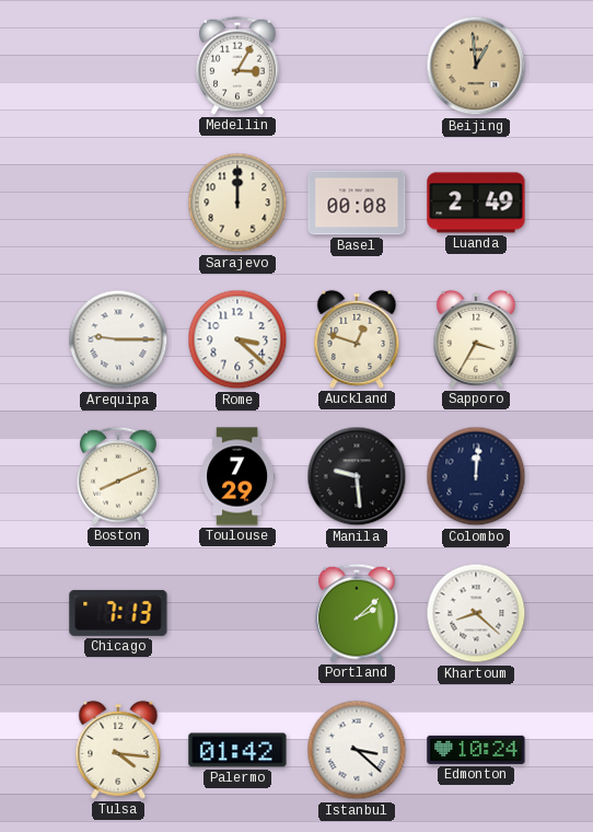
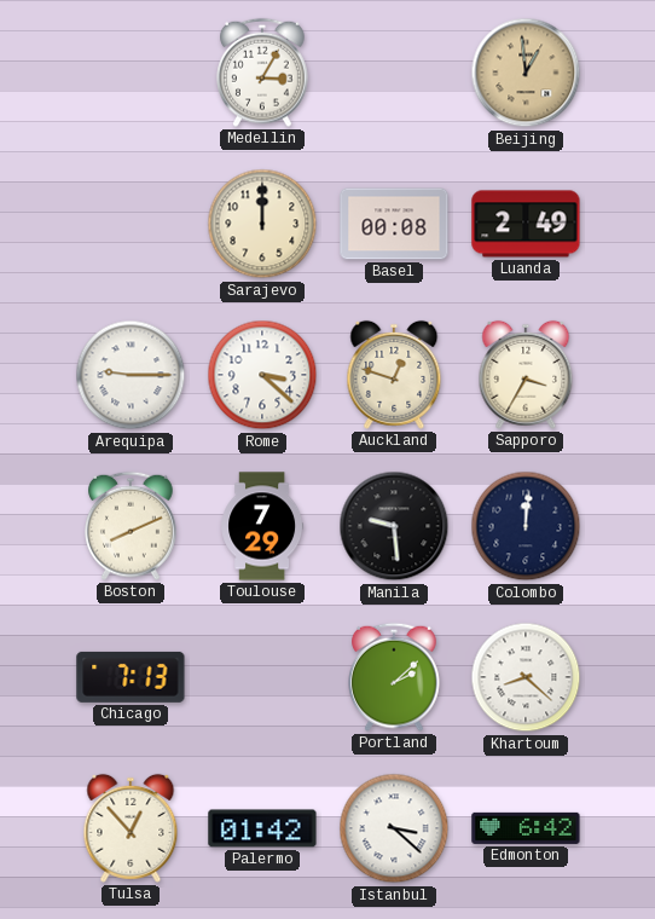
Tulsa: 4:16 -> 12:53 (131, 828)
Edmonton: 10:24 -> 6:42 (526, 828)
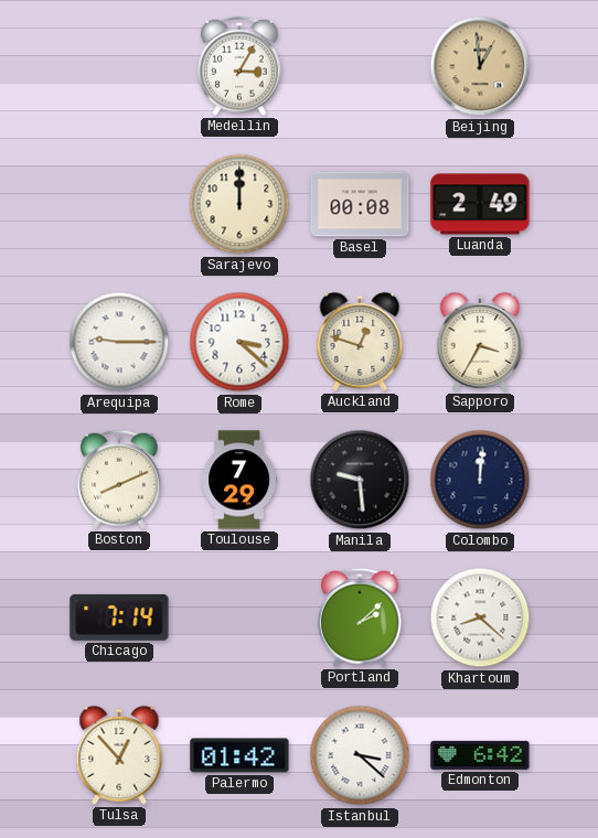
Chicago: 7:13 -> 7:14 (119, 617)
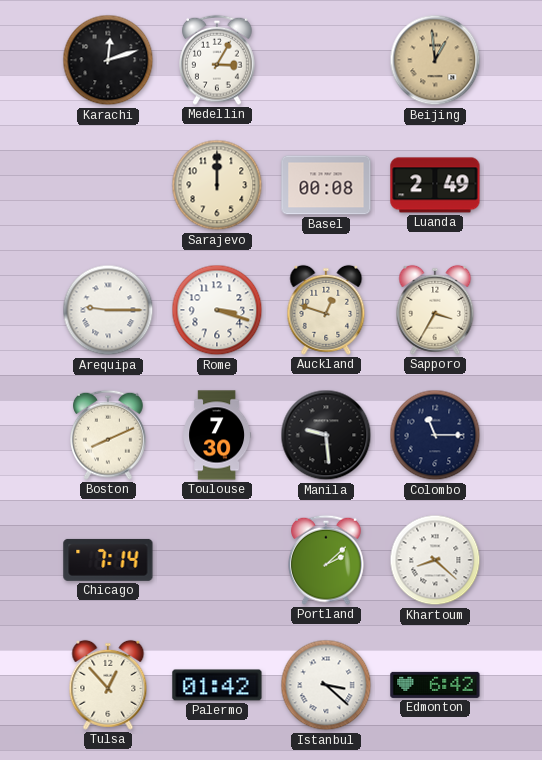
Karachi: none -> 12:12 (108, 60)
Rome: 3:22 -> 3:18 (217, 310)
Toulouse: 7:29 -> 7:30 (217, 435)
Colombo: 12:01 -> 11:15 (435, 435)
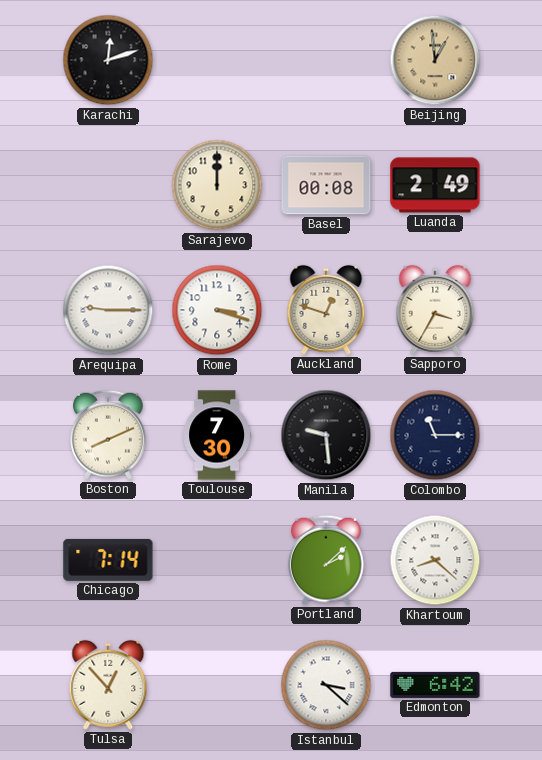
Medellin: 3:05 -> none (218, 60)
Palermo: 01:42 -> none (217, 685)
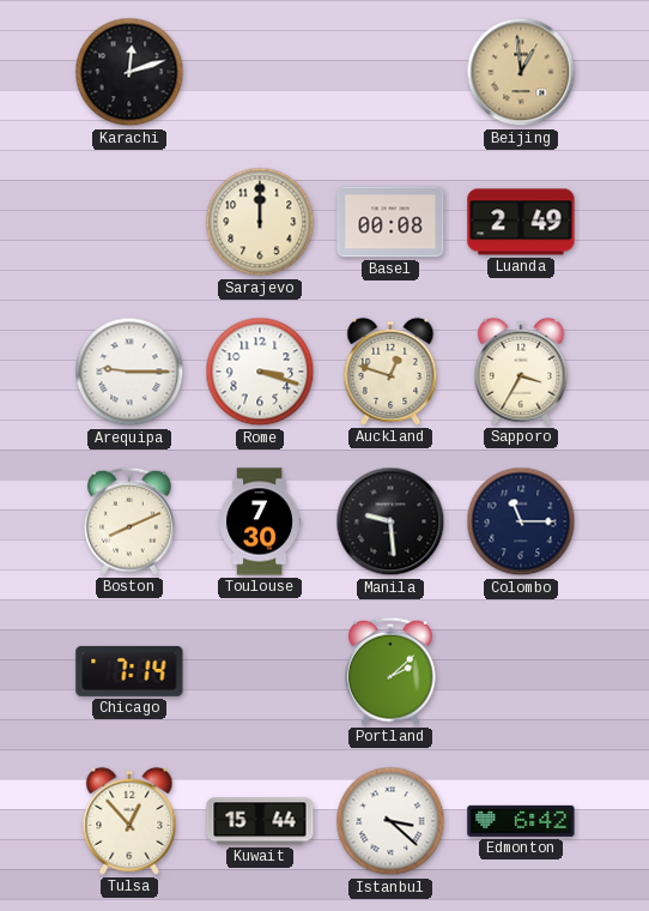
Khartoum: 8:22 -> none (435, 560)
Kuwait: none -> 15:44 (260, 821)
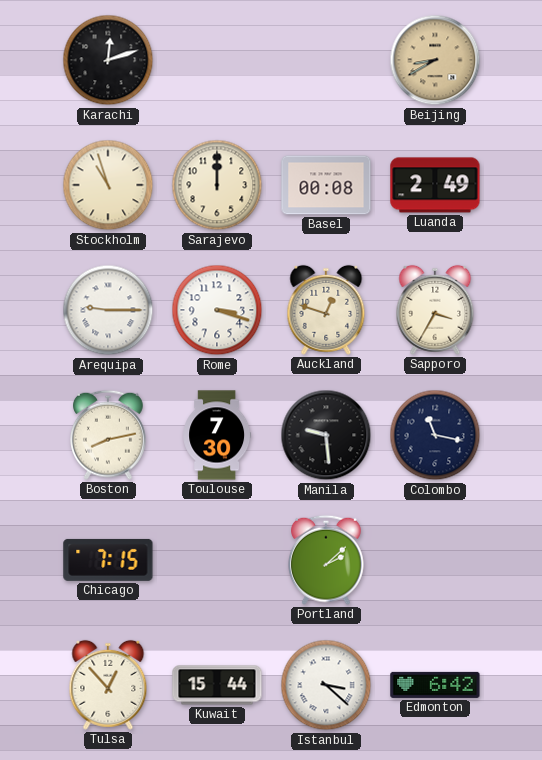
Beijing: 12:59 -> 8:40 (435, 60)
Stockholm: none -> 10:57 (108, 185)
Boston: 8:11 -> 8:13 (109, 435)
Colombo: 11:15 -> 11:17 (435, 435)
Chicago: 7:14 -> 7:15 (108, 560)
